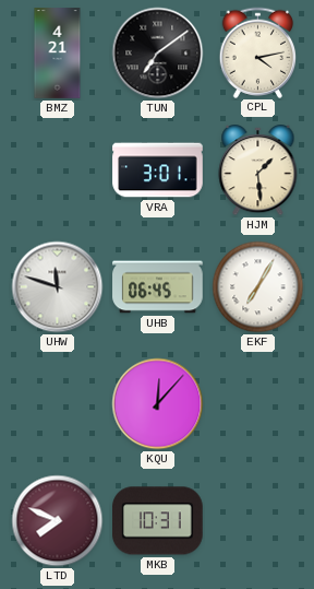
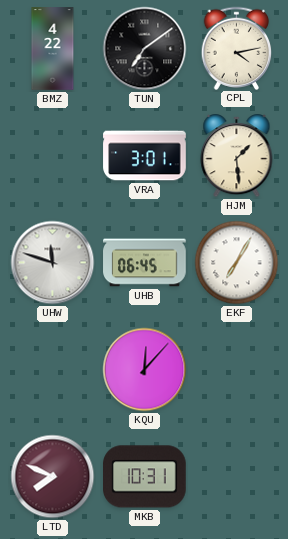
BMZ: 4:21 -> 4:22 (53, 49)
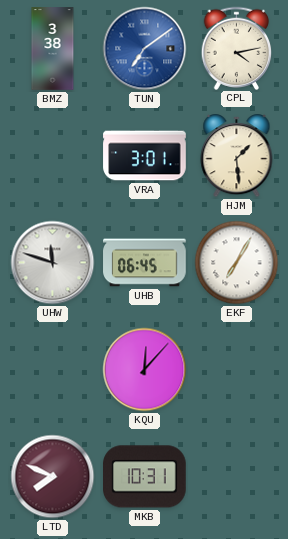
BMZ: 4:22 -> 3:38 (53, 49)
TUN dial: black -> blue (145, 49)
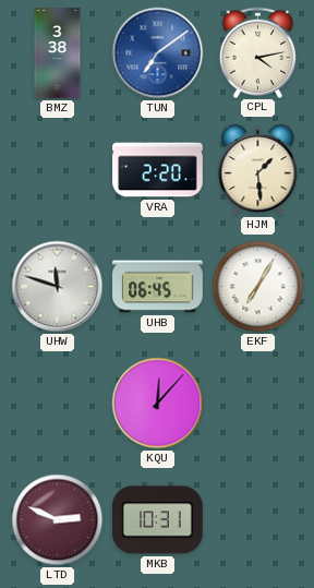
VRA: 3:01 -> 2:20 (158, 170)
LTD: 7:49 -> 2:49 (58, 520)
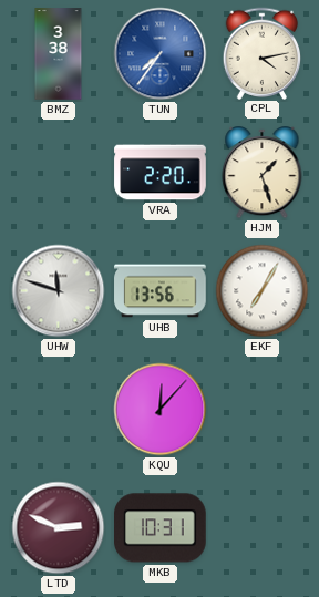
TUN: 7:09 -> 7:36 (161, 54)
HJM: 1:29 -> 1:27 (263, 173)
UHB: 06:45 -> 13:56 (161, 291)
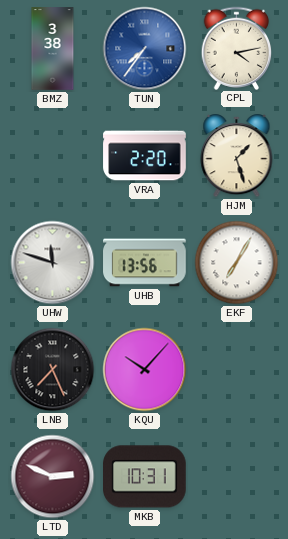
LNB: none -> 7:26 (53, 370)
KQU: 12:07 -> 10:07 (145, 370)
